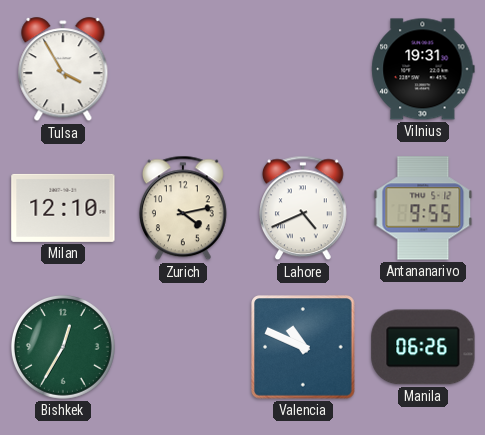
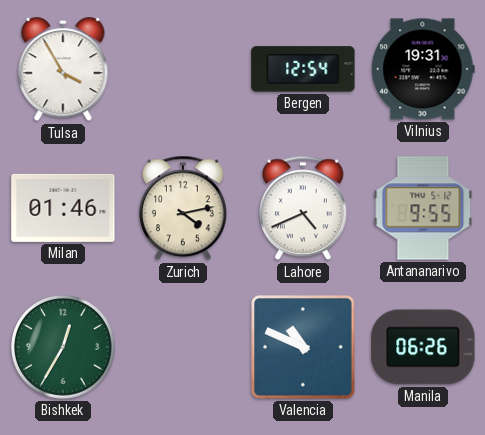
Bergen: none -> 12:54 (303, 69)
Milan: 12:10 -> 01:46 (63, 208)
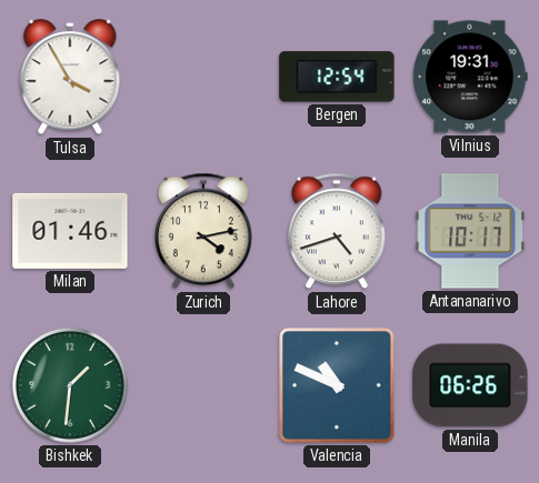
Lahore: 4:41 -> 4:42 (337, 231)
Antananarivo: 9:55 -> 10:17 (470, 231)
Bishkek: 12:35 -> 1:31 (70, 385)
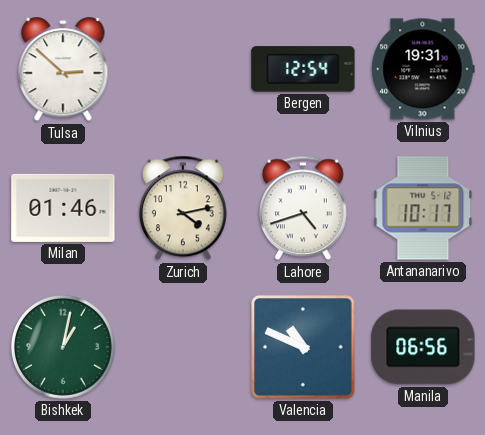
Tulsa: 3:55 -> 2:52 (63, 70)
Bishkek: 1:31 -> 1:02 (63, 347)
Manila: 06:26 -> 06:56 (423, 347)
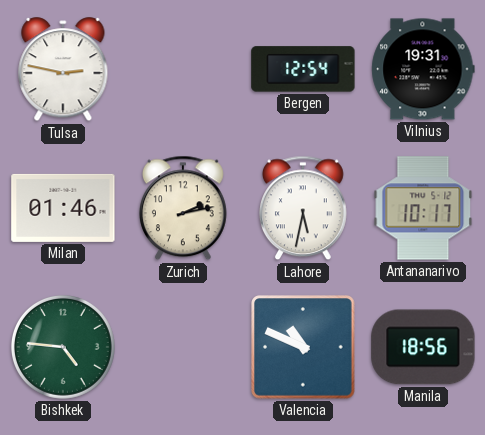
Tulsa: 2:52 -> 2:47 (63, 70)
Zurich: 4:13 -> 2:13 (183, 208)
Lahore: 4:42 -> 5:32 (303, 208)
Bishkek: 1:02 -> 4:46 (63, 347)
Manila: 06:56 -> 18:56 (423, 347)
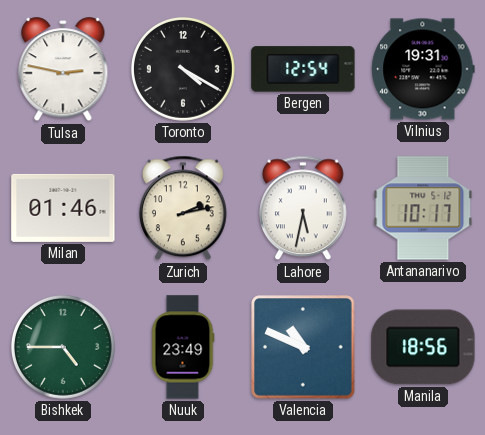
Toronto: none -> 4:20 (183, 69)
Bishkek: 4:46 -> 4:45 (63, 347)
Nuuk: none -> 23:49 (183, 347)
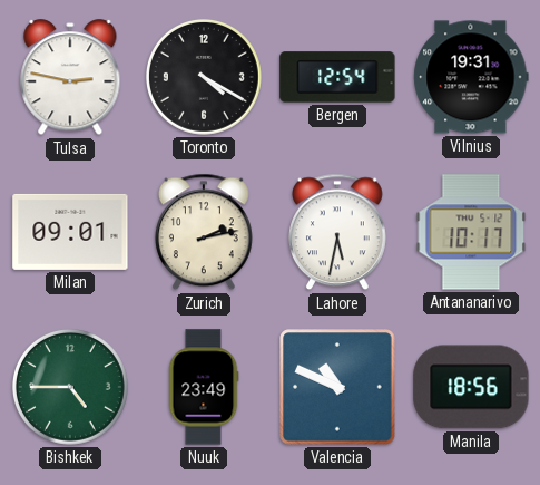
Milan: 01:46 -> 09:01 (70, 232)
